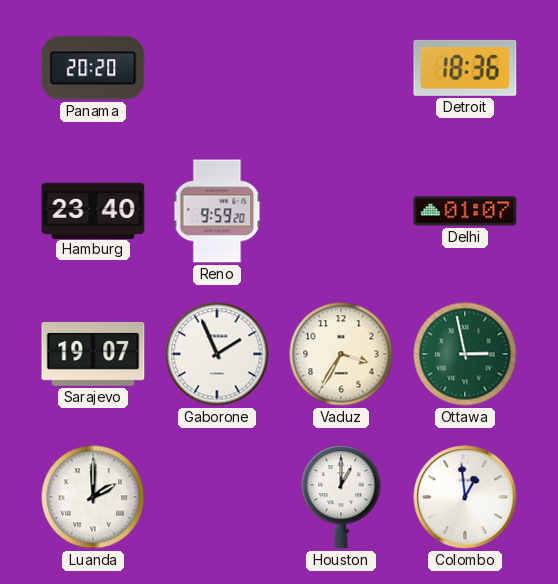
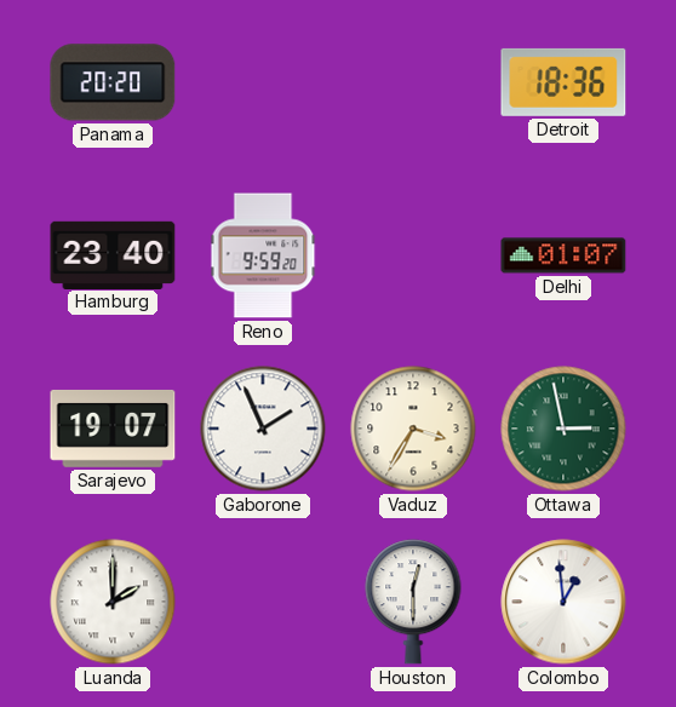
Houston: 1:00 -> 12:30 (413, 602)
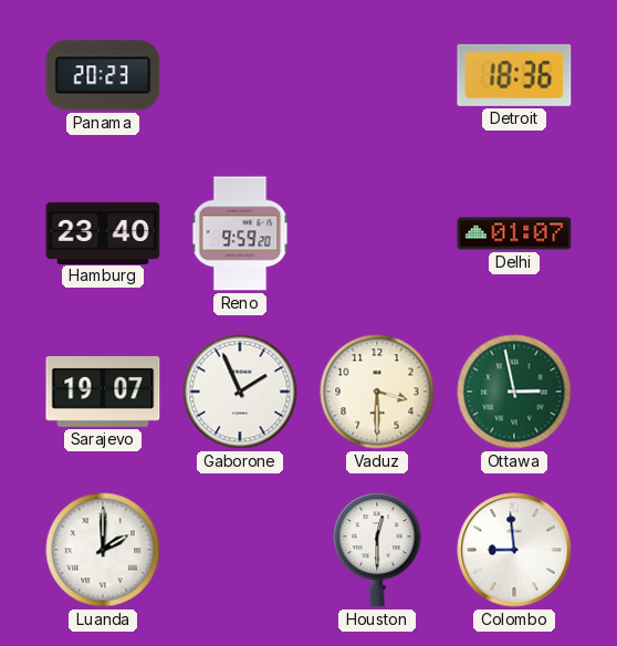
Panama: 20:20 -> 20:23 (103, 75)
Vaduz: 3:35 -> 3:30 (377, 392)
Colombo: 12:59 -> 8:59 (514, 550)
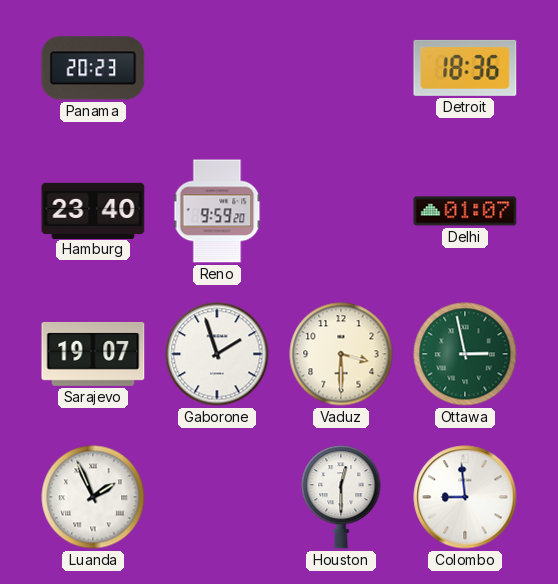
Gaborone: 1:56 -> 1:57 (217, 354)
Luanda: 2:00 -> 1:56 (93, 497)
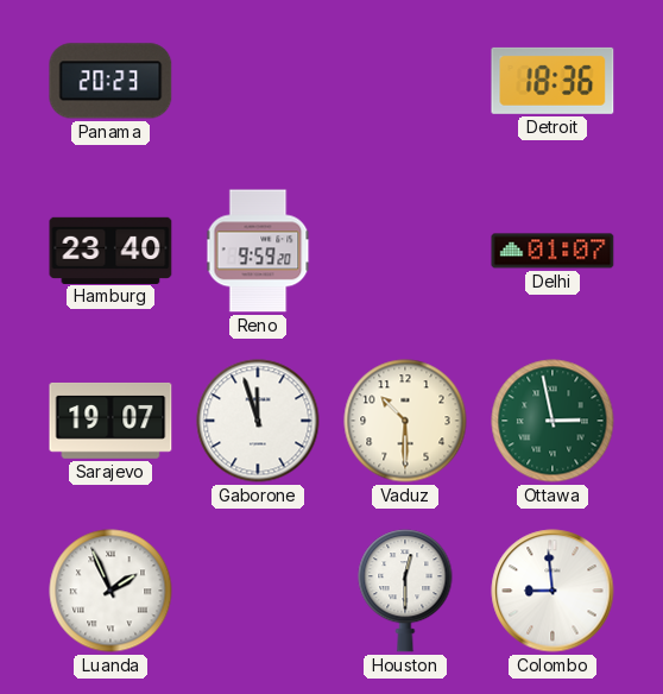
Gaborone: 1:57 -> 11:57 (258, 421)
Vaduz: 3:30 -> 10:30 (405, 421)
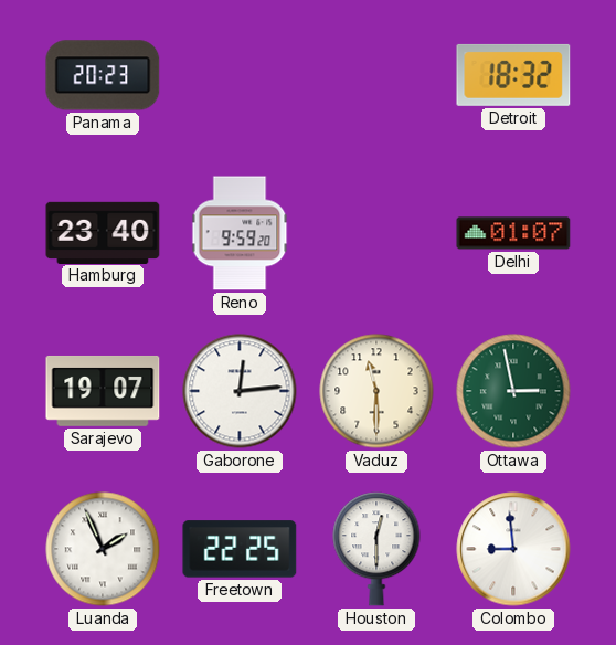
Detroit: 18:36 -> 18:32 (513, 75)
Gaborone: 11:57 -> 12:14 (240, 391)
Vaduz: 10:30 -> 11:30 (376, 391)
Freetown: none -> 22:25 (240, 549)
